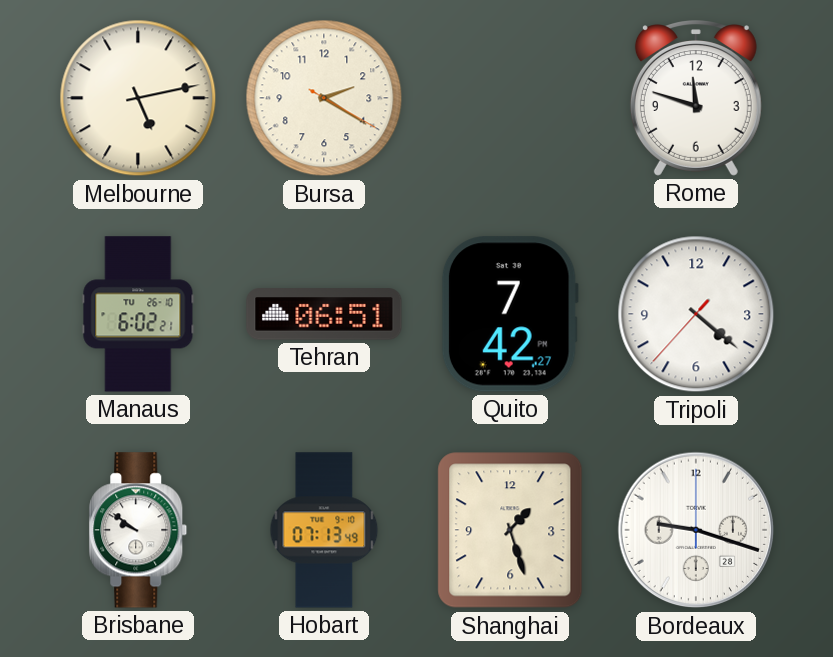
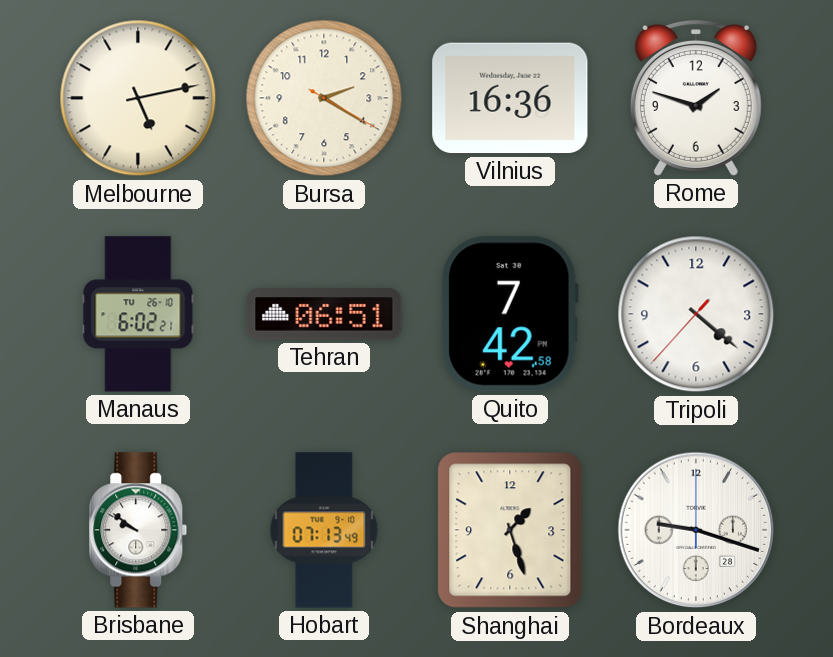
Vilnius: none -> 16:36 (510, 98)
Rome: 11:48 -> 1:48 (696, 98)
Quito: 7:42:27 PM -> 7:42:58 PM (510, 314)
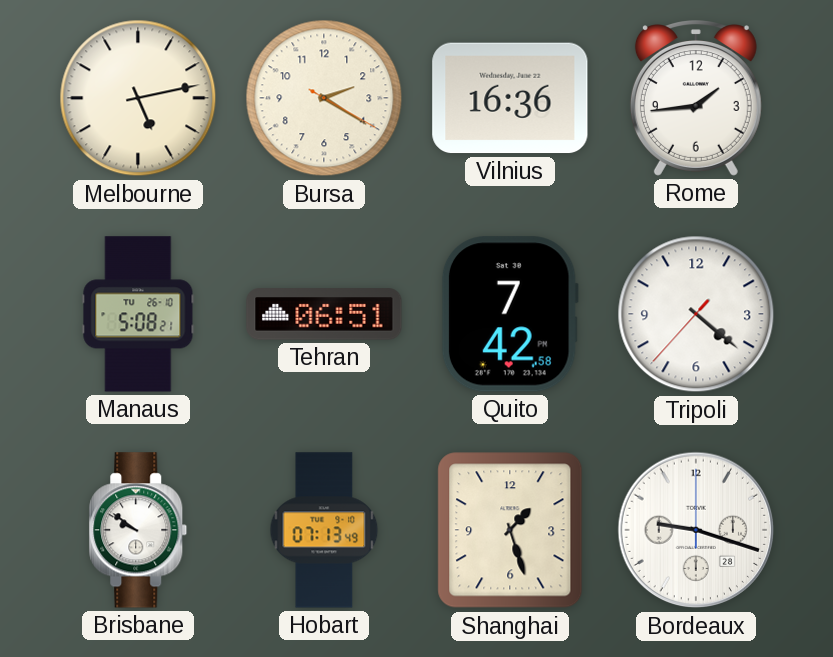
Rome: 1:48 -> 1:44 (696, 98)
Manaus: 6:02 -> 5:08 (138, 314)
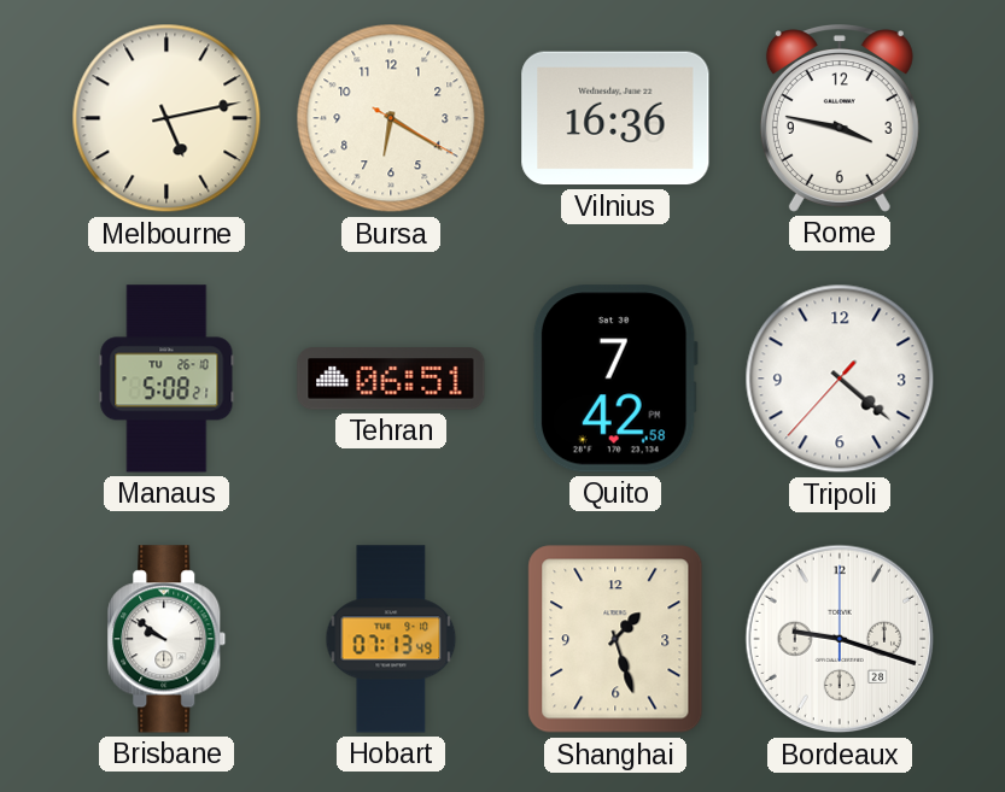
Bursa: 2:20 -> 6:20 (391, 118)
Rome: 1:44 -> 3:47 (840, 118)
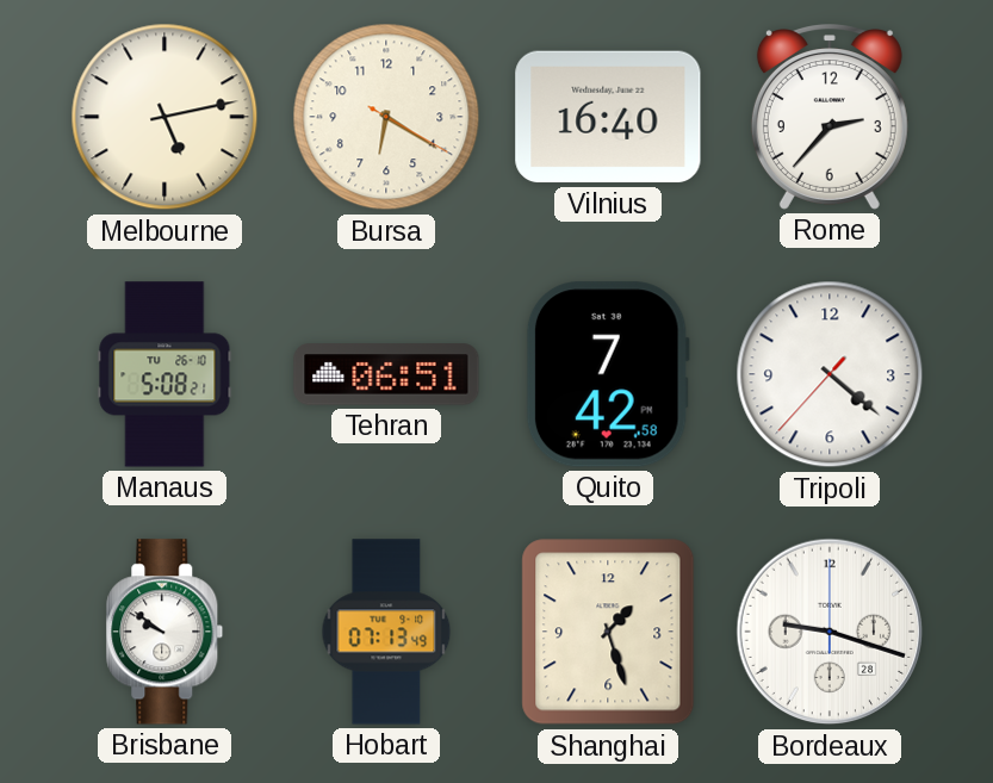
Vilnius: 16:36 -> 16:40 (608, 117)
Rome: 3:47 -> 2:37 (830, 117)
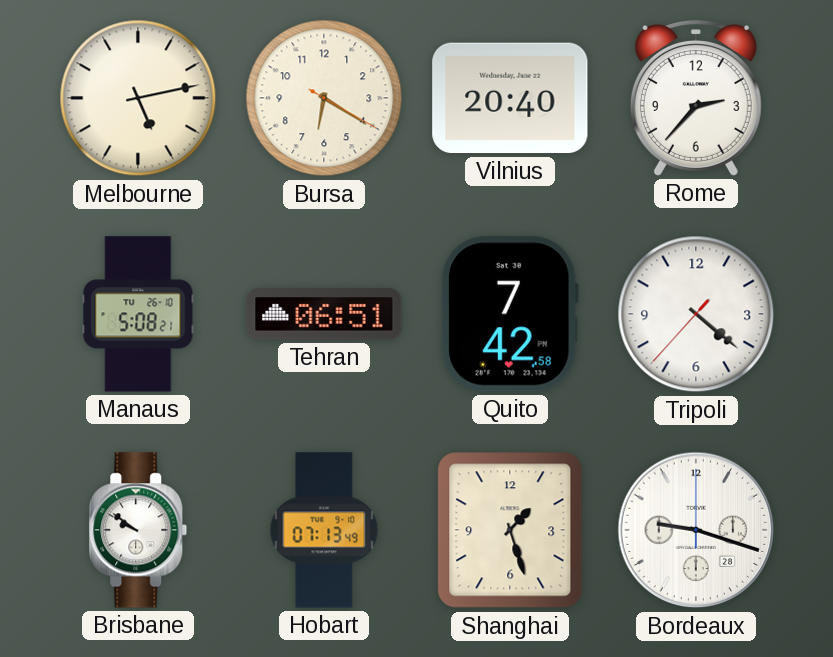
Vilnius: 16:40 -> 20:40 (510, 98)
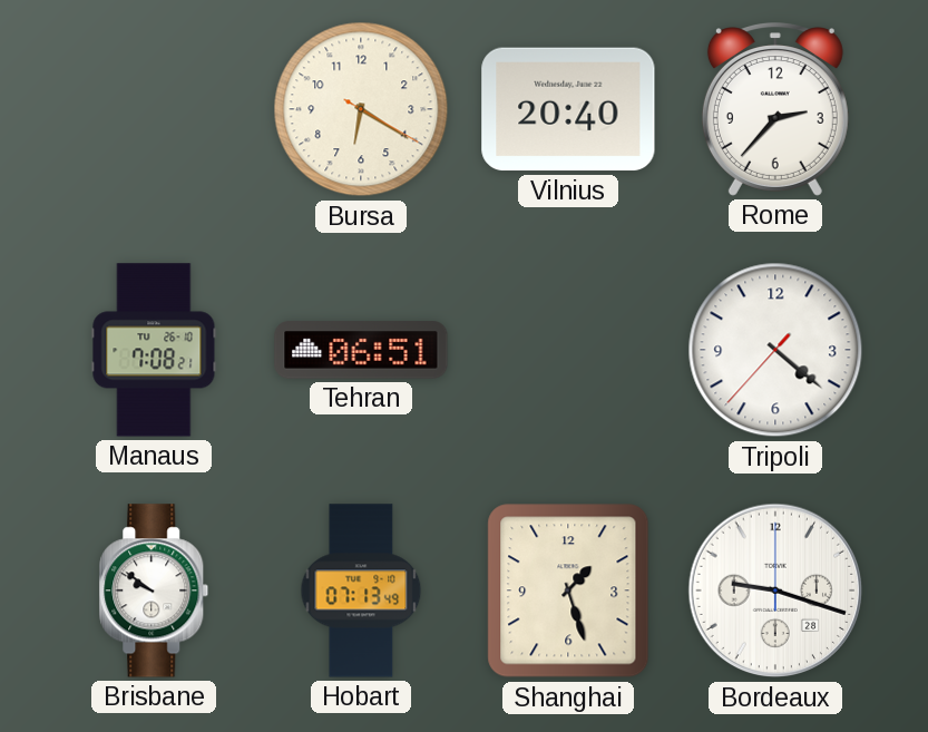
Melbourne: 5:13 -> none (138, 98)
Manaus: 5:08 -> 7:08 (154, 350)
Quito: 7:42 -> none (510, 314)
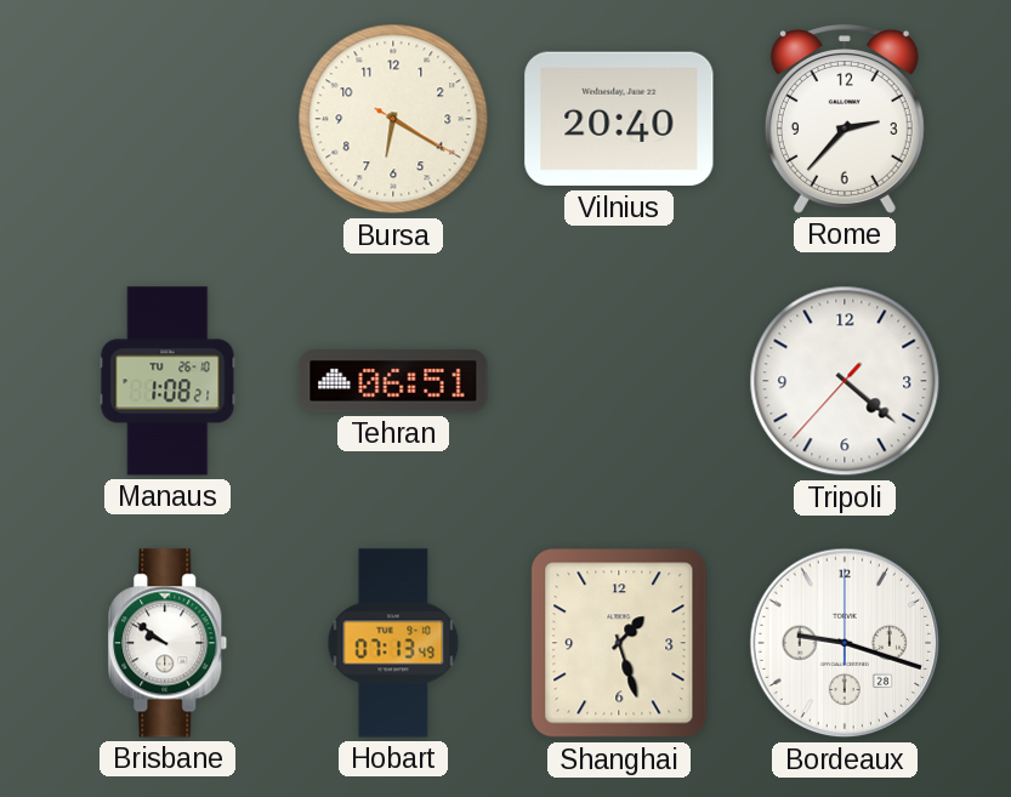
Manaus: 7:08 -> 1:08 (167, 381)
